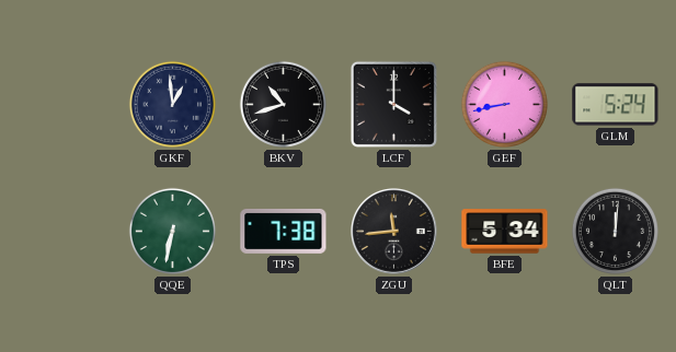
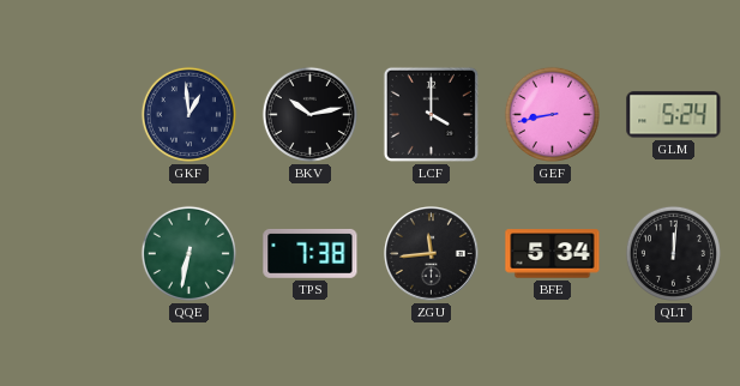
BKV: 10:42 -> 10:13 (309, 114)
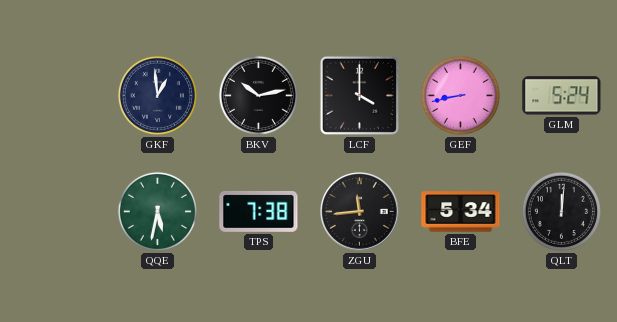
QQE: 6:32 -> 5:32 (157, 211)
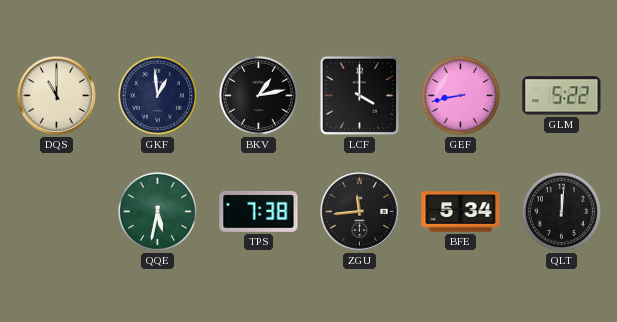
DQS: none -> 11:00 (57, 96)
BKV: 10:13 -> 1:13 (258, 95)
GLM: 5:24 -> 5:22 (562, 96)
